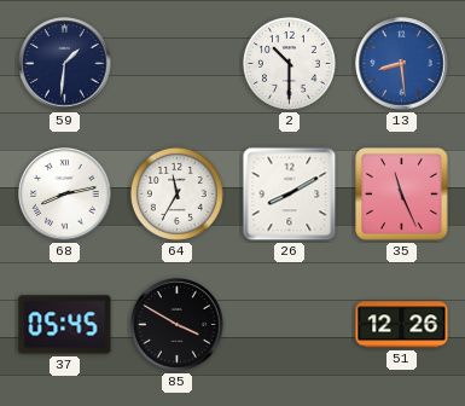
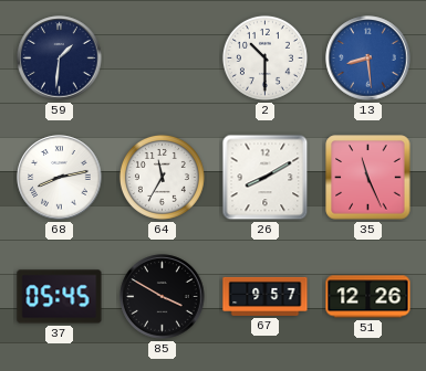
67: none -> 9:57 (266, 296)
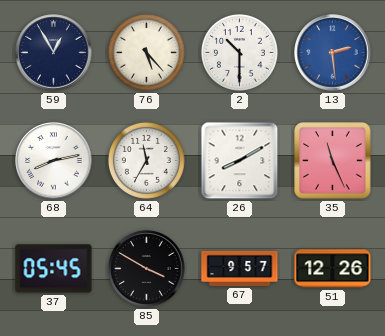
59: 1:31 -> 12:55 (54, 53)
76: none -> 5:23 (146, 52)
13: 8:29 -> 2:29 (333, 53)
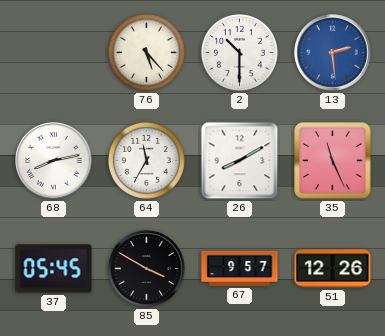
59: 12:55 -> none (54, 53)
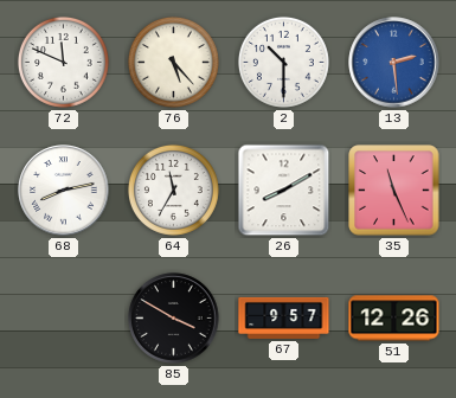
72: none -> 11:49 (63, 62)
37: 05:45 -> none (54, 269)
